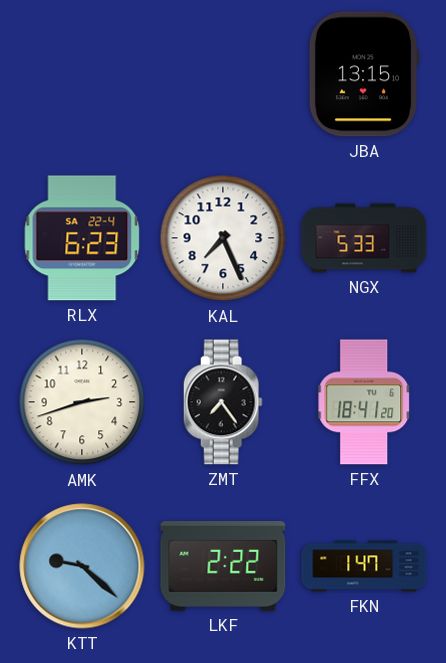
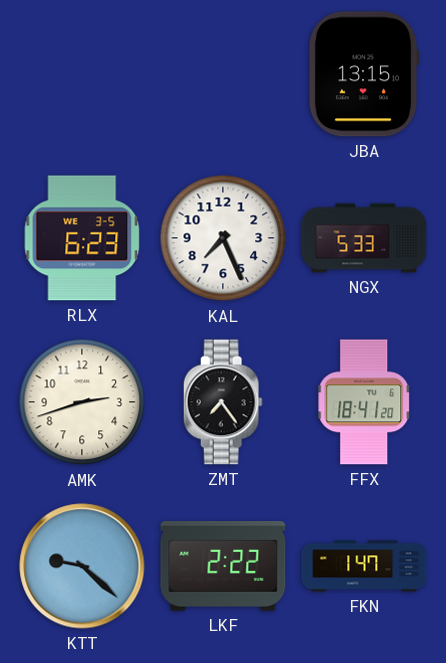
RLX date: SA 22-4 -> WE 3-5 (82, 238)
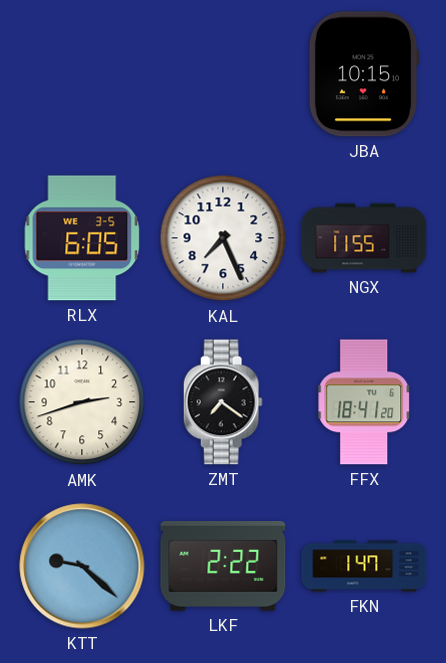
JBA: 13:15 -> 10:15 (364, 74)
RLX: 6:23 -> 6:05 (82, 238)
NGX: 5:33 -> 11:55 (364, 238)
ZMT: 7:24 -> 7:21 (223, 402)
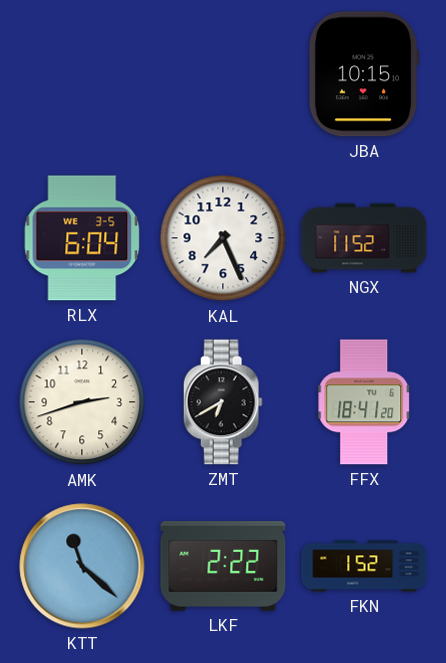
RLX: 6:05 -> 6:04 (82, 238)
NGX: 11:55 -> 11:52 (364, 238)
ZMT: 7:21 -> 6:40 (223, 402)
KTT: 9:22 -> 11:22 (82, 566)
FKN: 1:47 -> 1:52 (364, 566)
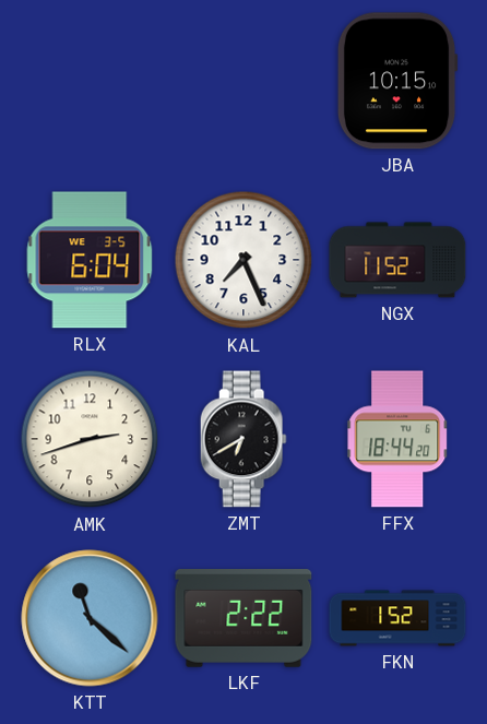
FFX: 18:41 -> 18:44 (397, 439)
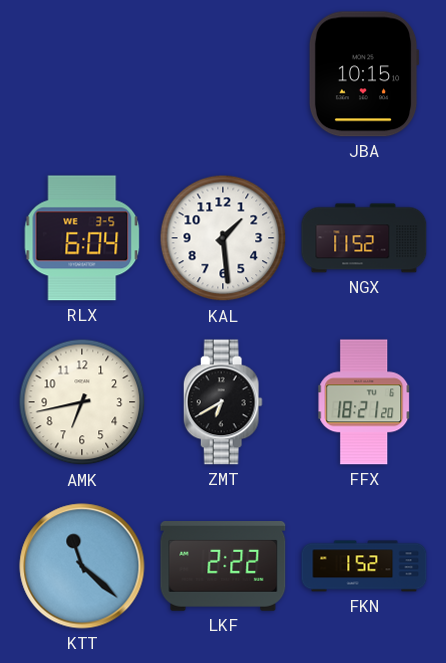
KAL: 7:26 -> 1:29 (223, 238)
AMK: 2:42 -> 6:43 (82, 402)
FFX: 18:44 -> 18:21 (364, 402)
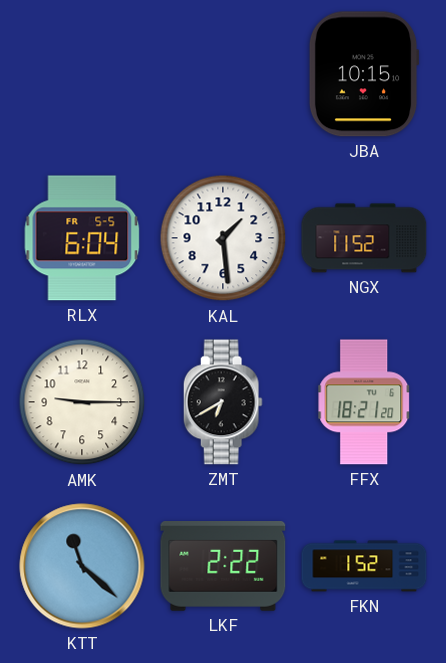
RLX date: WE 3-5 -> FR 5-5 (82, 238)
AMK: 6:43 -> 9:15 (82, 402)
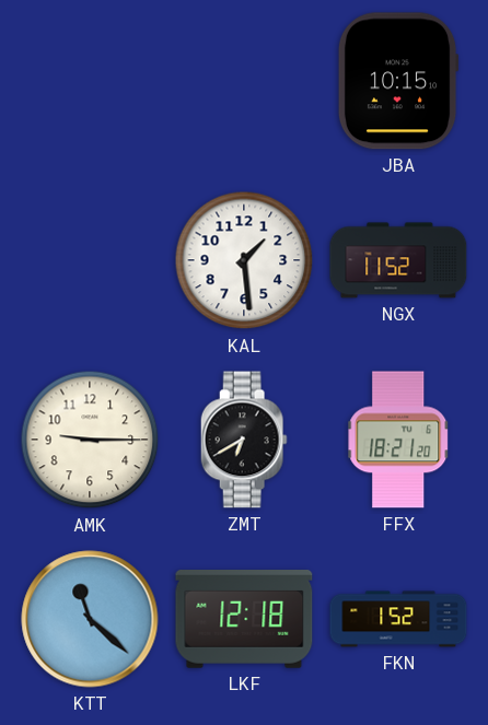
RLX: 6:04 -> none (82, 238)
LKF: 2:22 -> 12:18 (244, 620)
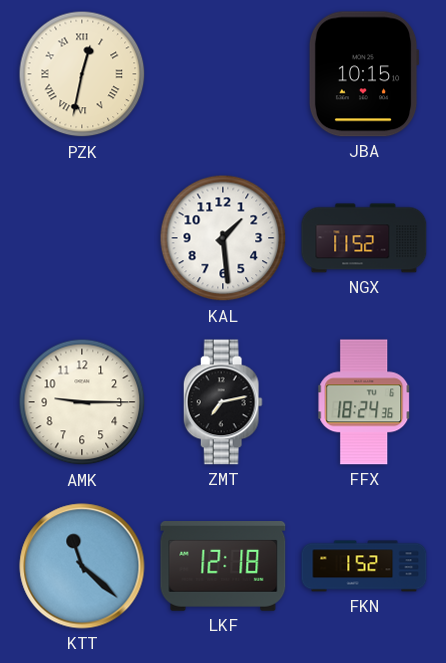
PZK: none -> 12:32 (82, 74)
ZMT: 6:40 -> 7:13 (223, 402)
FFX: 18:21 -> 18:24 (364, 402)
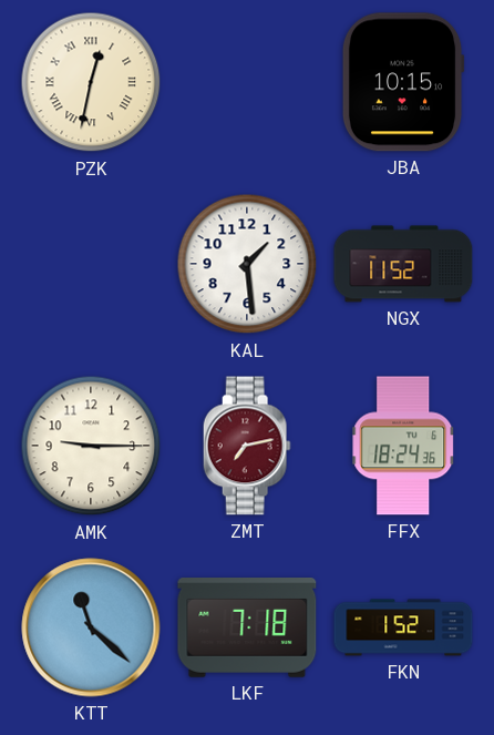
ZMT dial: black -> burgundy (247, 446)
LKF: 12:18 -> 7:18 (247, 629)
